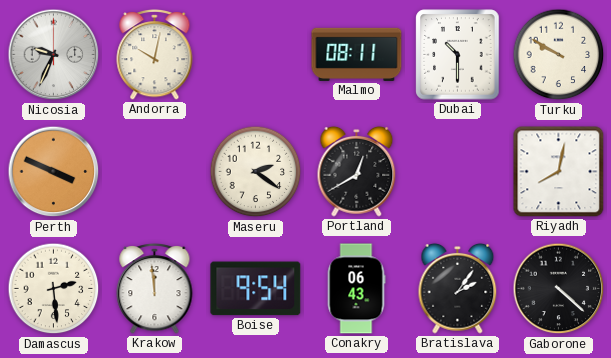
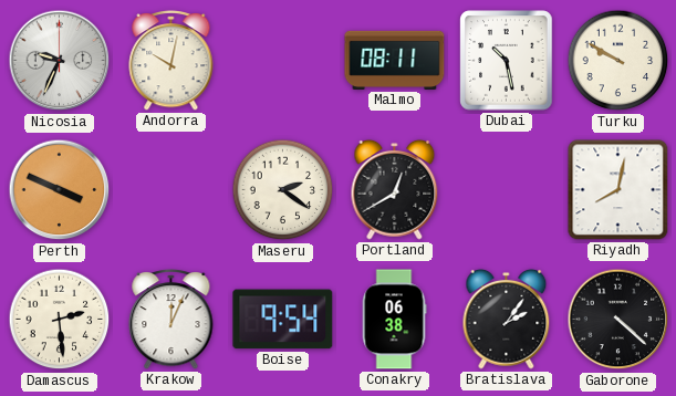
Dubai: 10:30 -> 10:28 (507, 61)
Krakow: 11:59 -> 12:04 (171, 320)
Conakry: 06:43 -> 06:38 (394, 320)
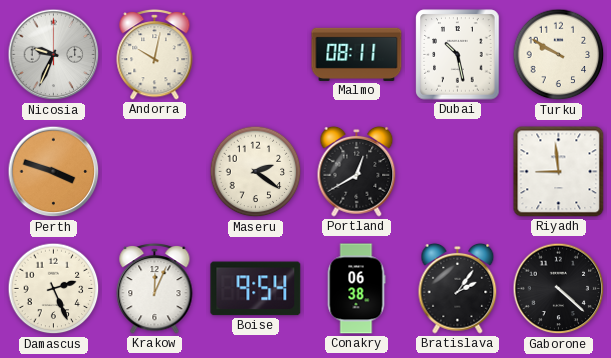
Perth: 3:49 -> 3:48 (54, 172)
Riyadh: 8:02 -> 8:59 (559, 172)
Damascus: 2:29 -> 2:26 (54, 289)
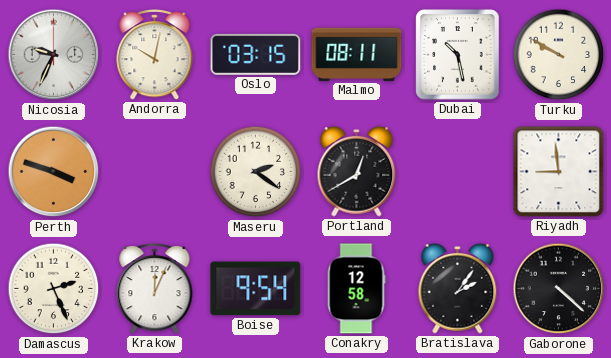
Oslo: none -> 03:15 (256, 54)
Conakry: 06:38 -> 12:58 (356, 289)
